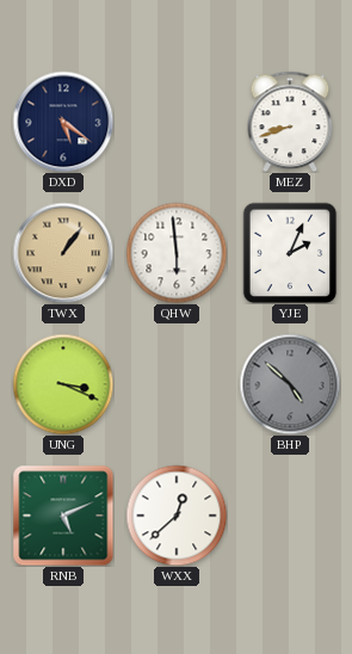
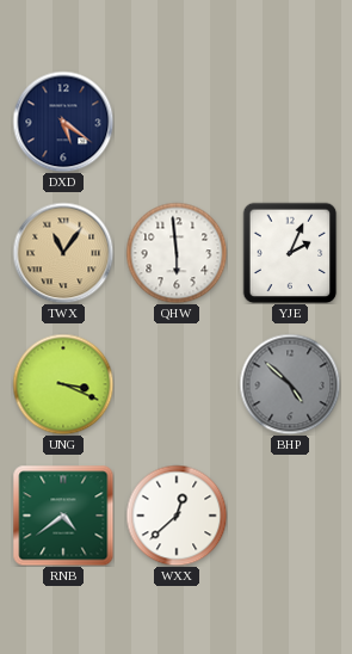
MEZ: 8:42 -> none (290, 122)
TWX: 1:06 -> 11:06 (63, 253)
RNB: 5:11 -> 4:39 (63, 516)
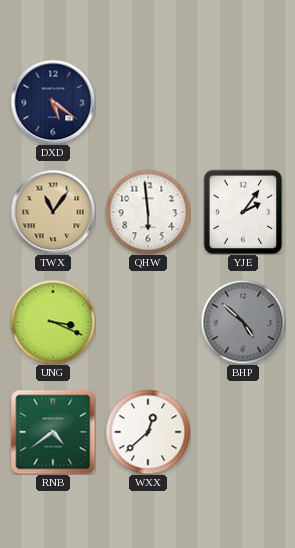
YJE: 2:04 -> 2:06 (243, 212)
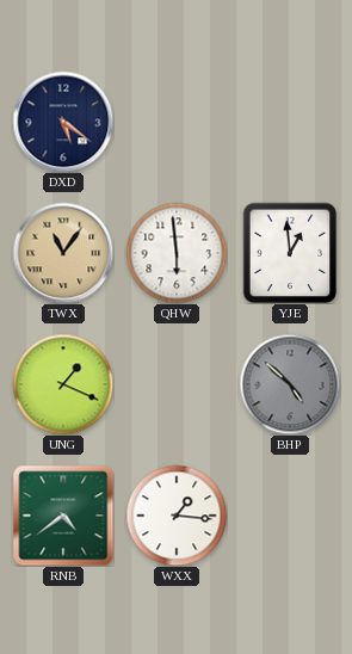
YJE: 2:06 -> 12:59 (290, 253)
UNG: 3:19 -> 1:19 (63, 384)
WXX: 12:38 -> 1:16 (177, 516)
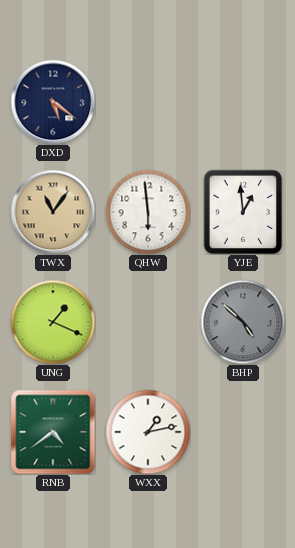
WXX: 1:16 -> 1:13 (148, 432)
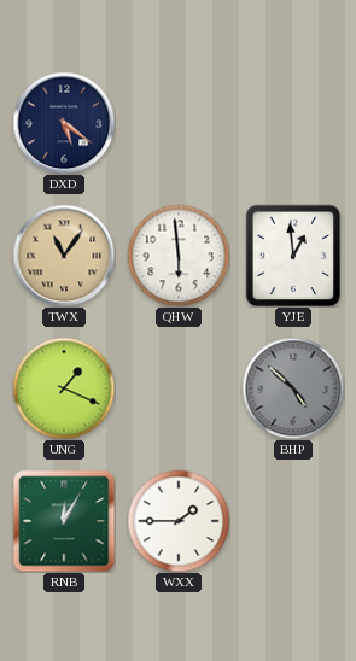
RNB: 4:39 -> 12:05 (64, 521)
WXX: 1:13 -> 1:45 (179, 521)
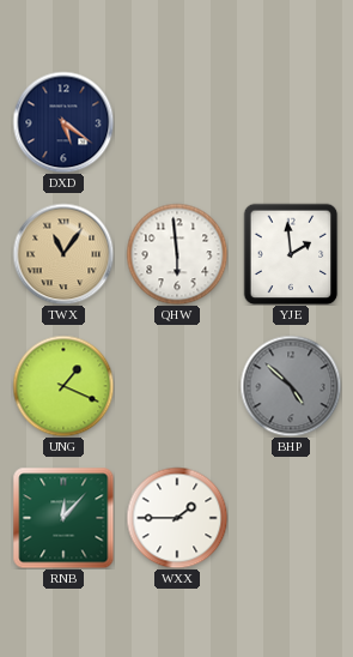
YJE: 12:59 -> 1:59 (291, 254)
RNB: 12:05 -> 12:07 (63, 518)
